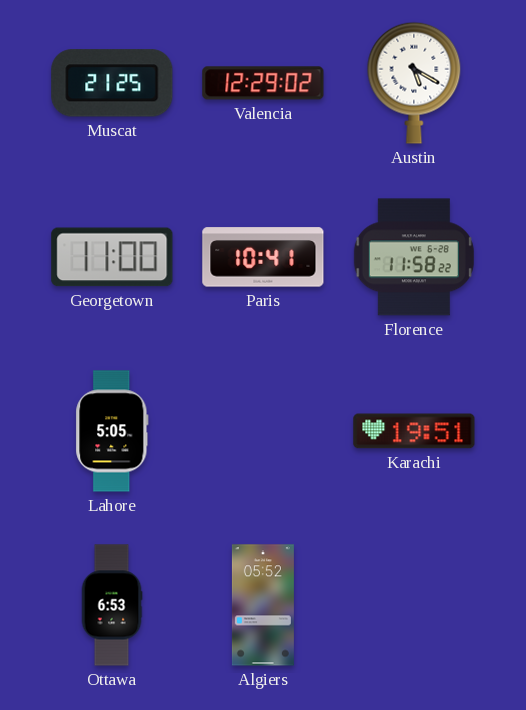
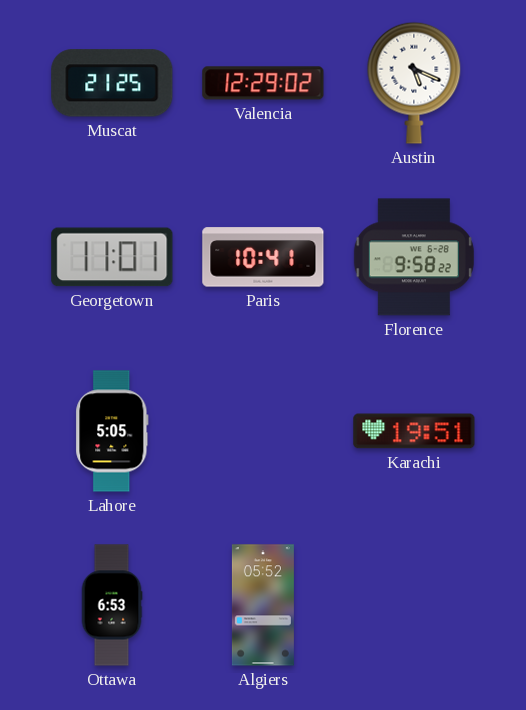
Austin: 5:20 -> 5:19 (414, 83)
Georgetown: 11:00 -> 11:01 (112, 257)
Florence: 11:58 -> 9:58 (414, 257)
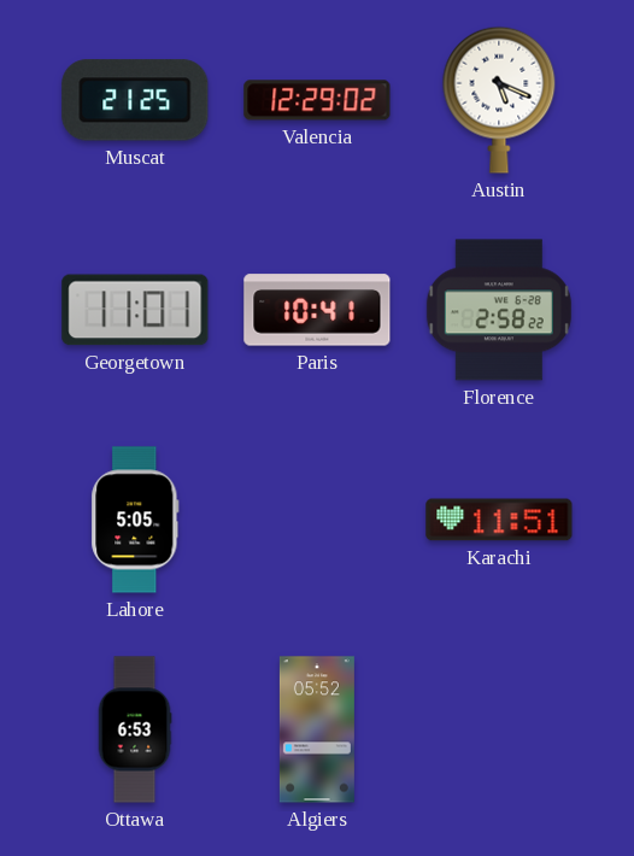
Florence: 9:58 -> 2:58 (499, 310)
Karachi: 19:51 -> 11:51 (499, 520)
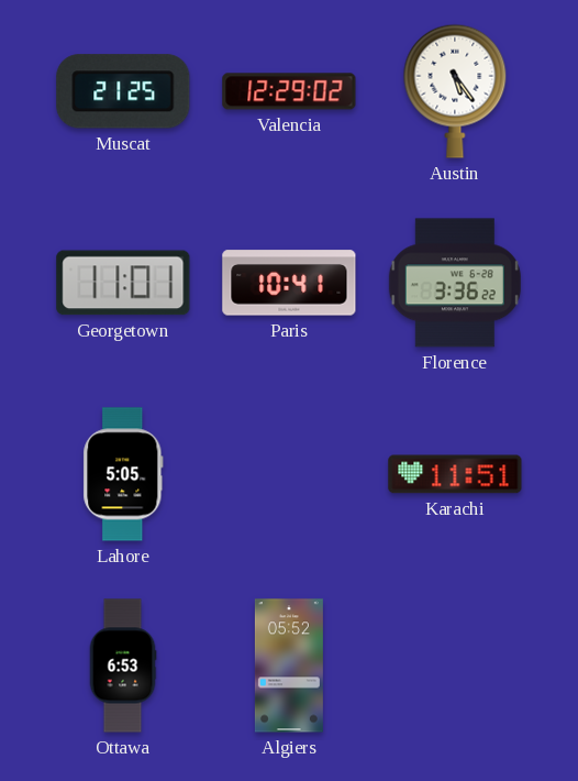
Austin: 5:19 -> 5:24 (455, 91)
Florence: 2:58 -> 3:36 (455, 283)
